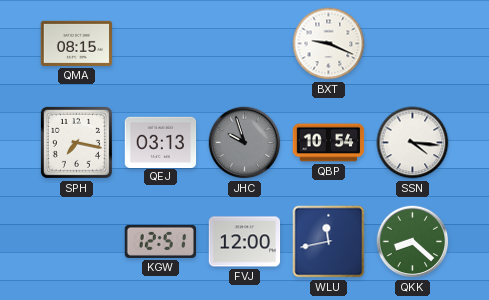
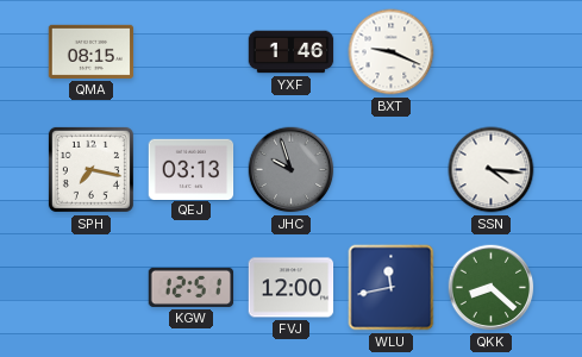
YXF: none -> 1:46 (292, 52)
QBP: 10:54 -> none (329, 143)
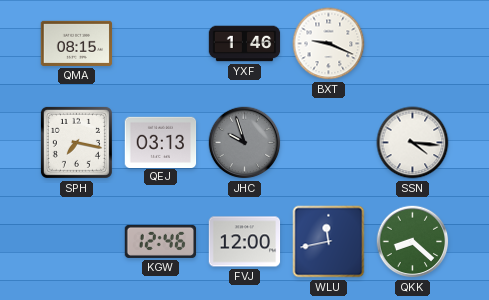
KGW: 12:51 -> 12:46 (161, 241)
